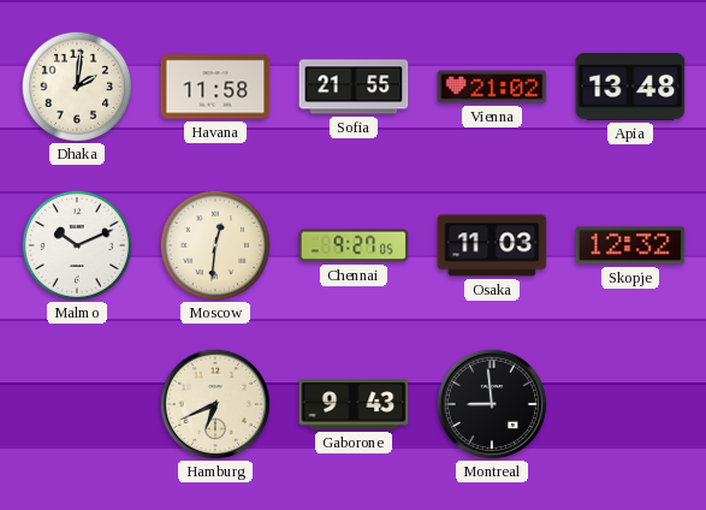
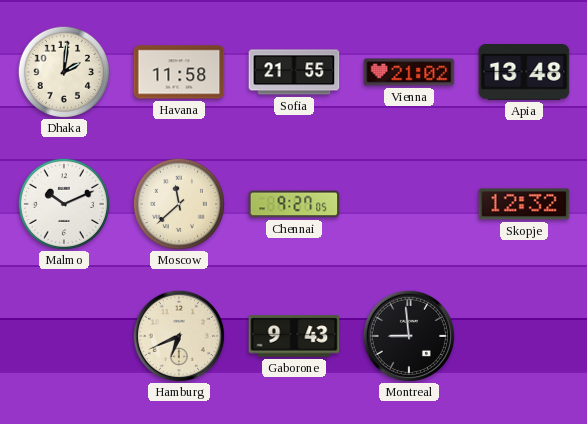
Moscow: 12:31 -> 11:38 (178, 203)
Osaka: 11:03 -> none (492, 245)
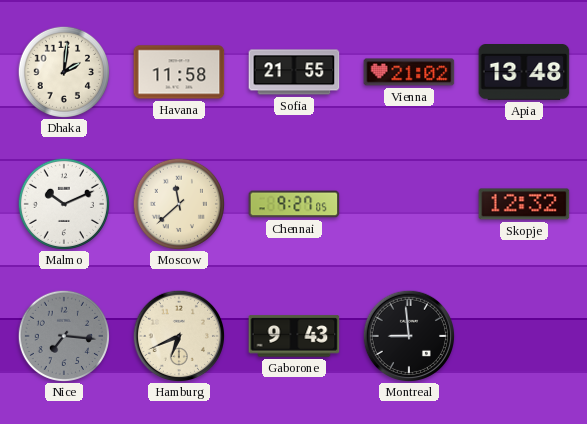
Nice: none -> 7:16 (63, 335)
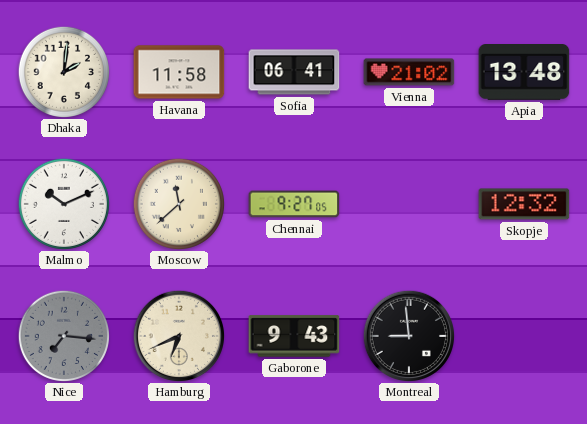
Sofia: 21:55 -> 06:41 (294, 72)
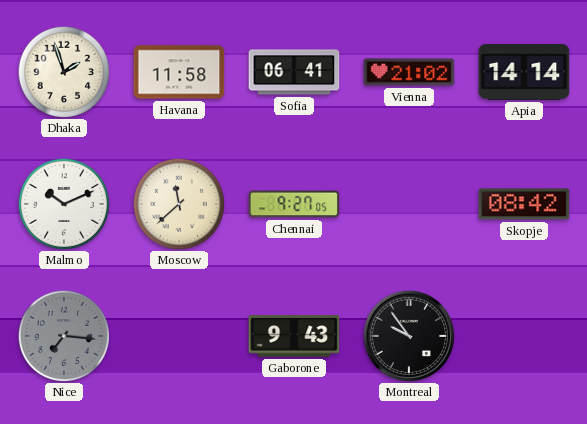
Dhaka: 2:01 -> 1:57 (63, 71)
Apia: 13:48 -> 14:14 (524, 73)
Skopje: 12:32 -> 08:42 (524, 204)
Hamburg: 6:41 -> none (178, 335)
Montreal: 8:59 -> 9:54 (408, 335)
